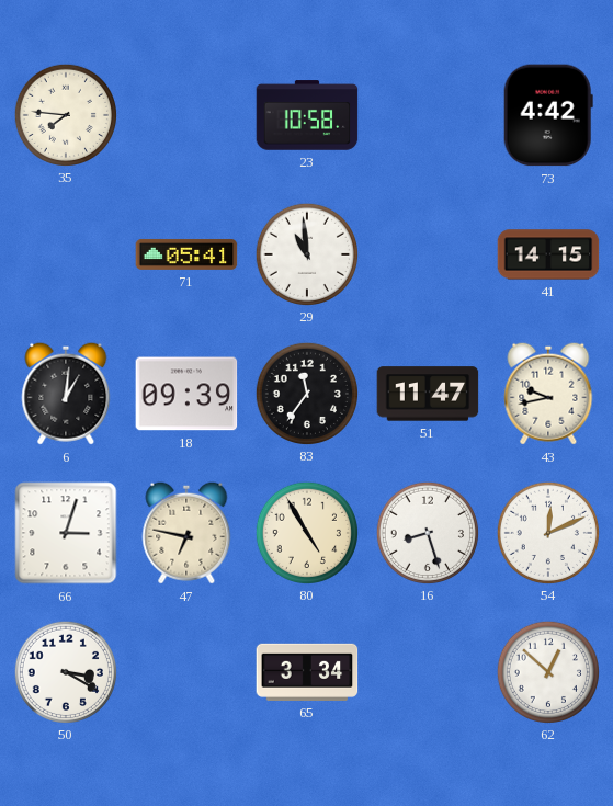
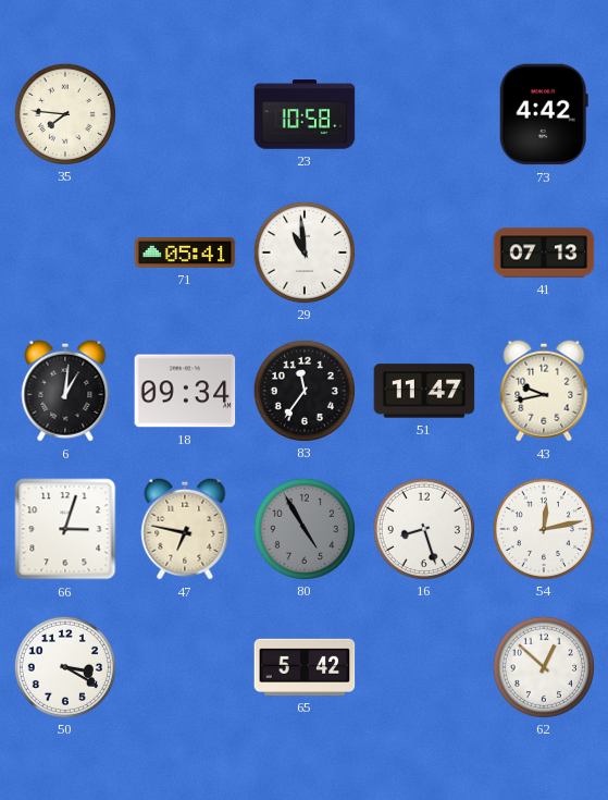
41: 14:15 -> 07:13 (544, 253)
18: 09:39 -> 09:34 (185, 391)
80 dial: cream -> grey (303, 528)
54: 12:11 -> 12:13 (543, 528)
65: 3:34 -> 5:42 (305, 667)
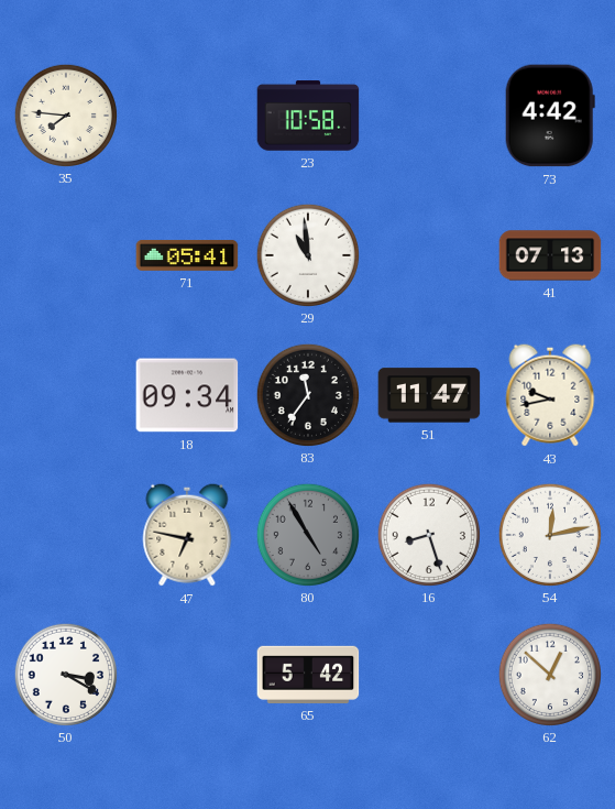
6: 1:01 -> none (65, 391)
66: 3:03 -> none (65, 529)
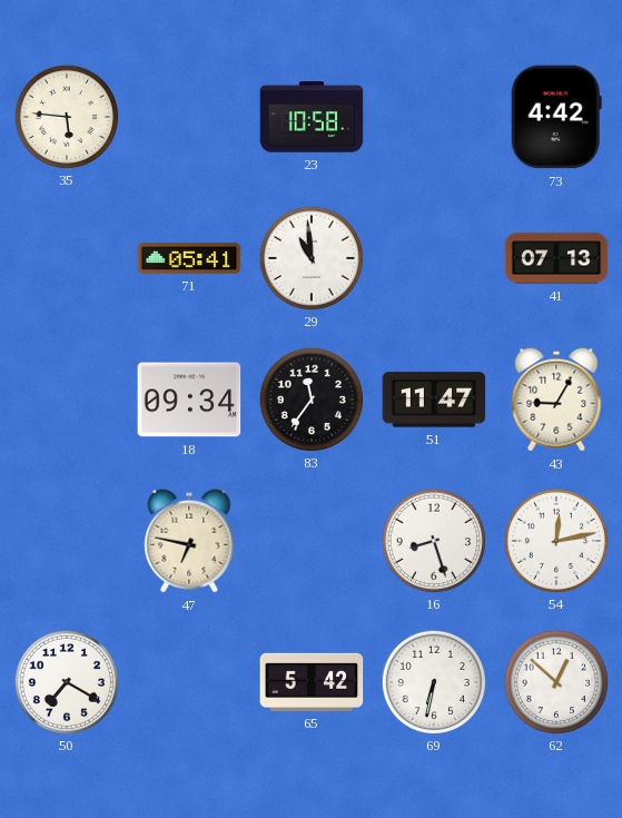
35: 7:46 -> 5:46 (66, 116)
43: 9:43 -> 9:05 (556, 400)
80: 4:55 -> none (307, 534)
50: 3:20 -> 7:20 (66, 681)
69: none -> 6:32 (433, 681)
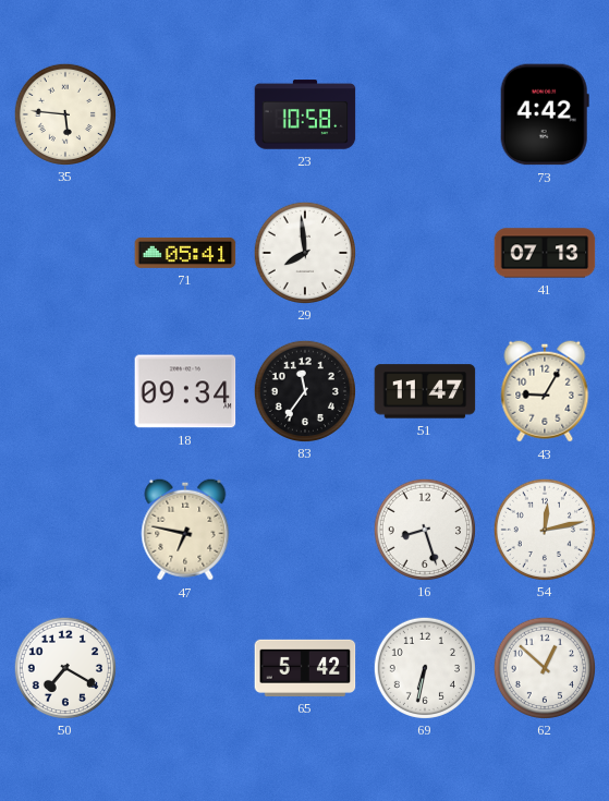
29: 10:59 -> 7:59 (304, 252)
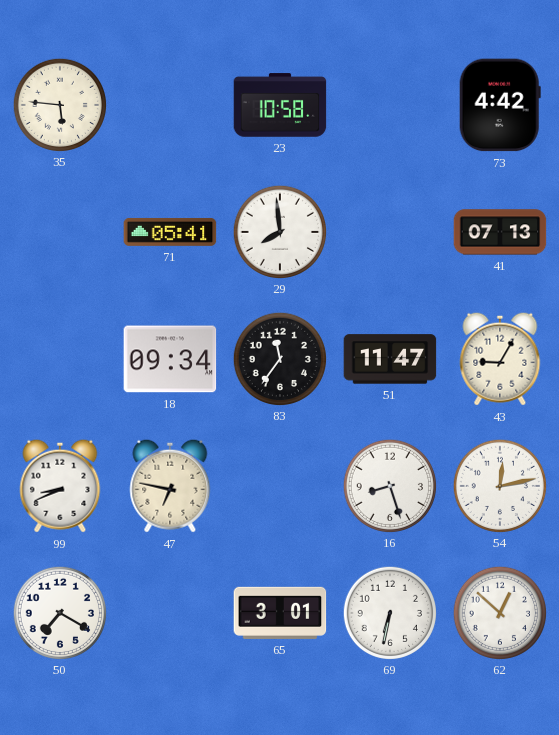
99: none -> 8:41 (60, 486)
65: 5:42 -> 3:01 (280, 613)
